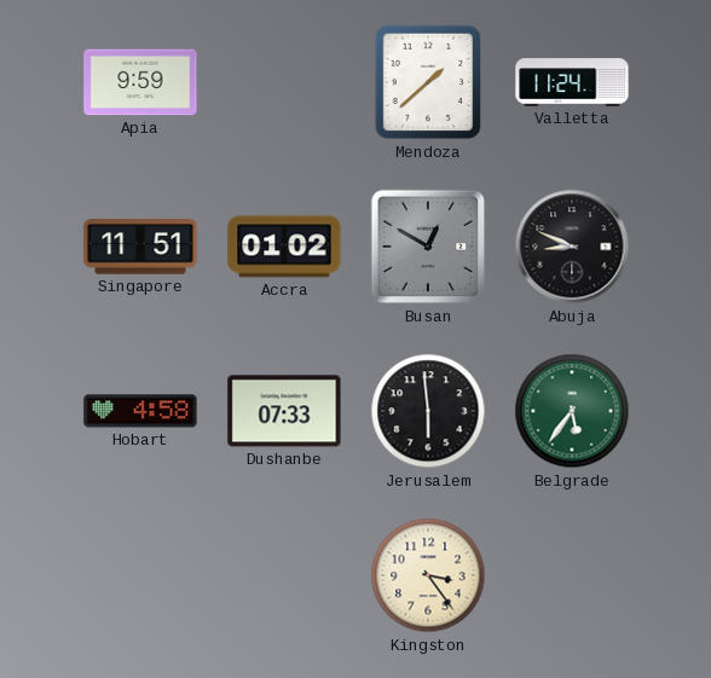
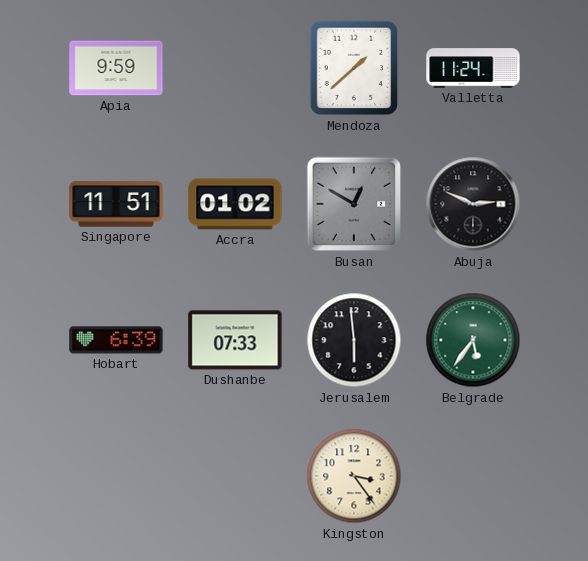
Abuja: 8:49 -> 2:49 (473, 204)
Hobart: 4:58 -> 6:39 (116, 340)
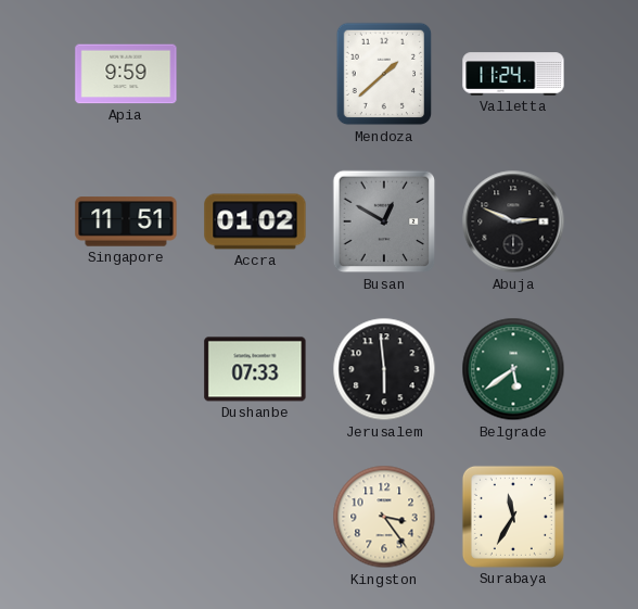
Hobart: 6:39 -> none (116, 340)
Belgrade: 5:36 -> 5:39 (513, 369)
Surabaya: none -> 11:35 (513, 517)
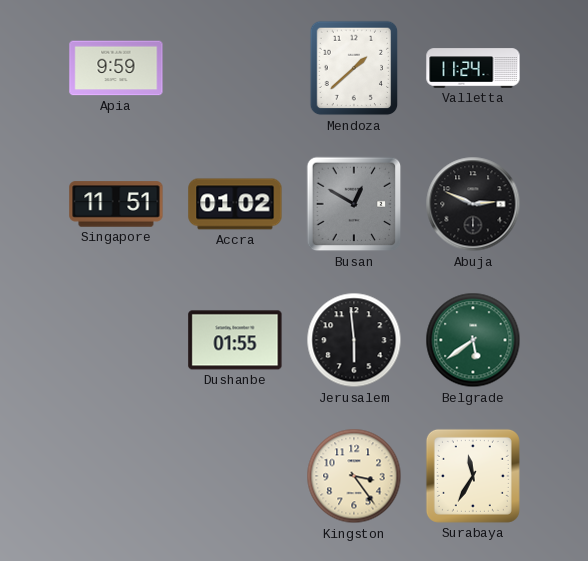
Dushanbe: 07:33 -> 01:55 (235, 340)
